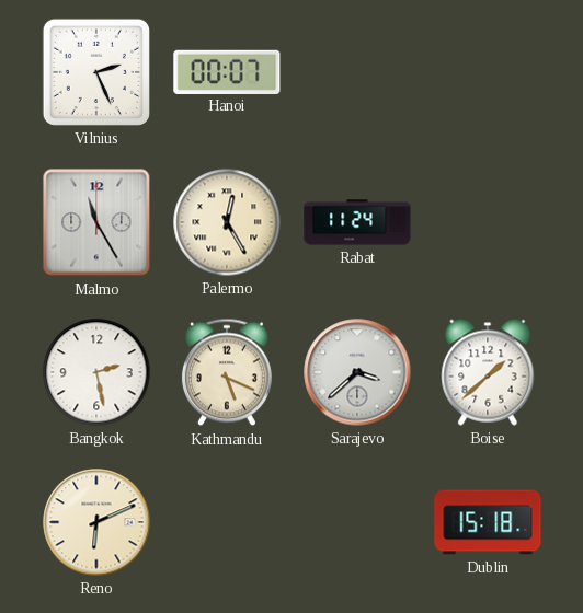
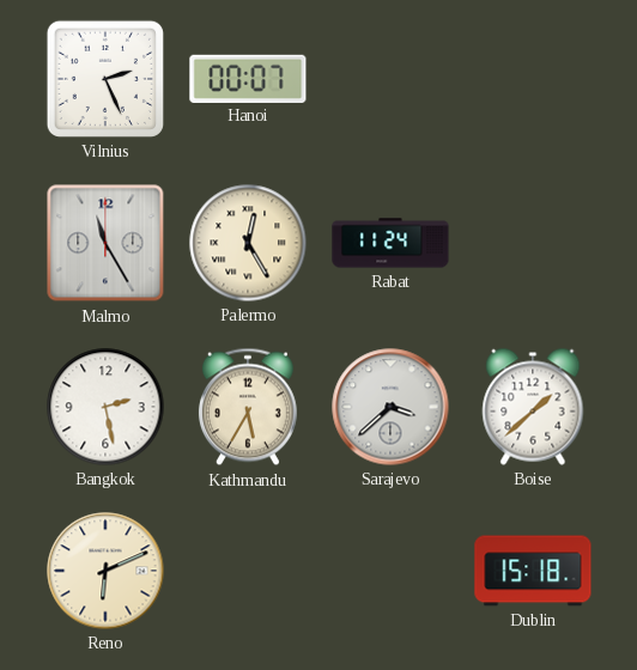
Kathmandu: 5:19 -> 5:35 (248, 407)
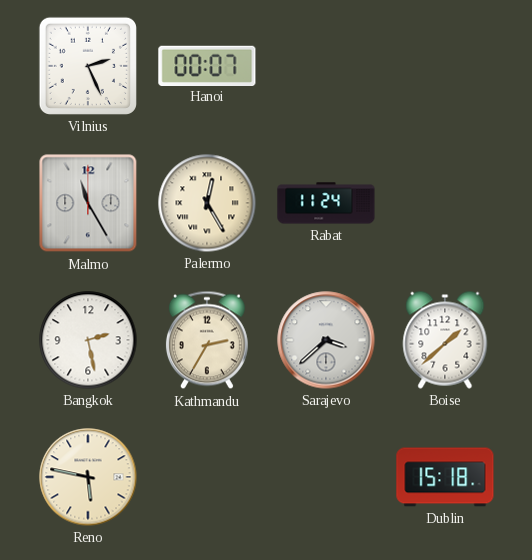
Kathmandu: 5:35 -> 2:35 (207, 340)
Reno: 6:11 -> 5:47 (88, 477)
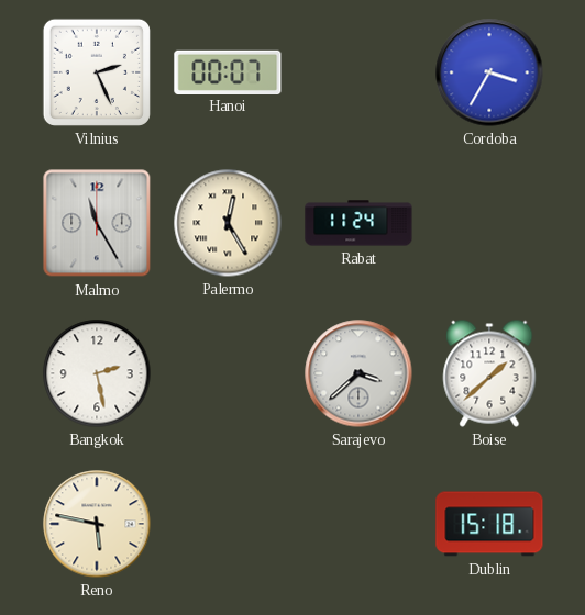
Cordoba: none -> 3:35 (489, 72)
Kathmandu: 2:35 -> none (207, 340)
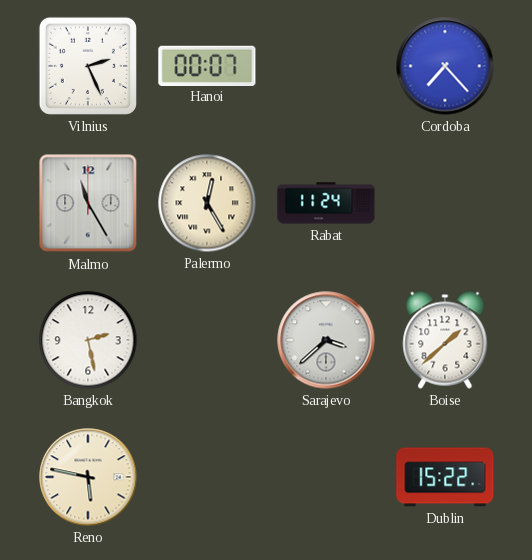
Cordoba: 3:35 -> 7:23 (445, 66)
Dublin: 15:18 -> 15:22 (445, 477)
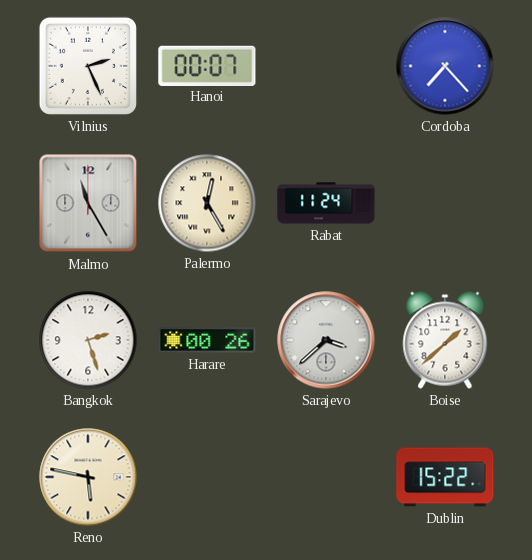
Bangkok: 2:28 -> 2:27 (88, 340)
Harare: none -> 00:26 (207, 340)
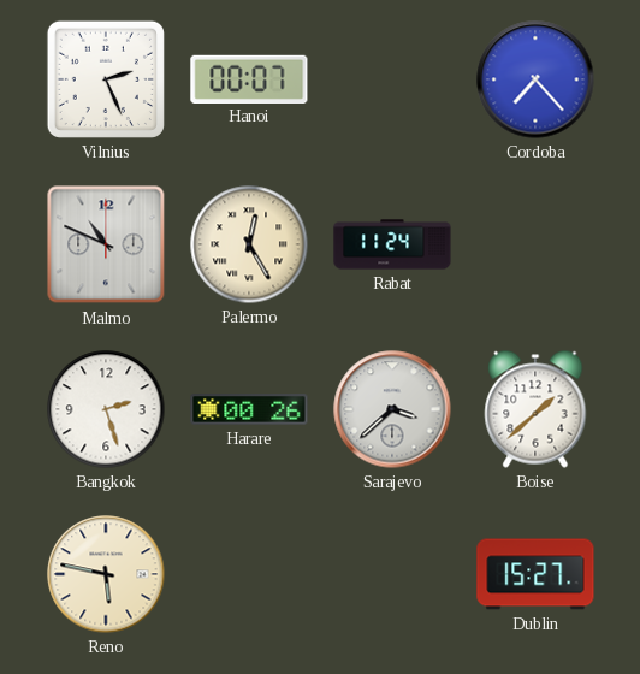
Malmo: 11:25 -> 10:49 (106, 244)
Dublin: 15:22 -> 15:27 (535, 574)
